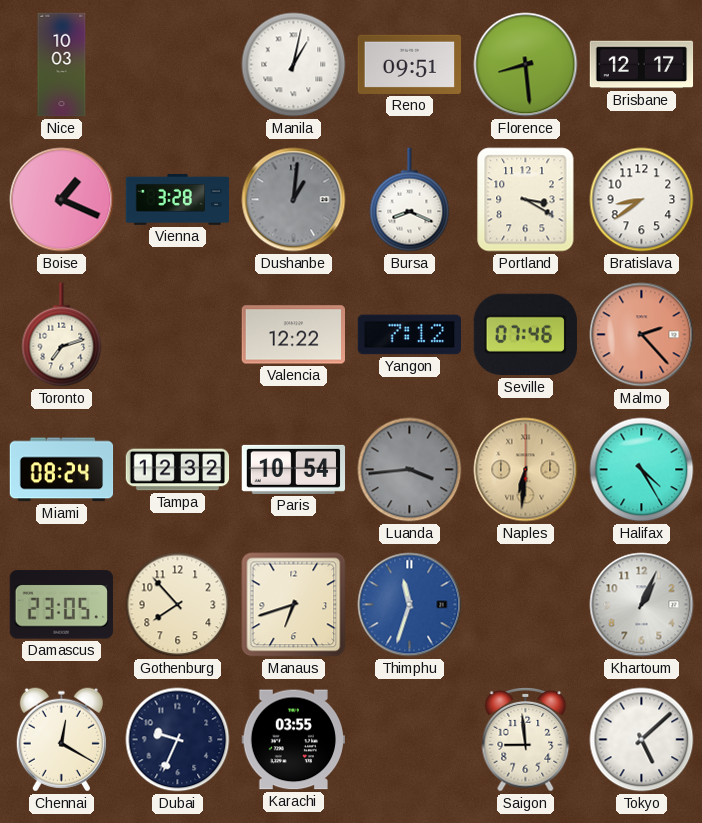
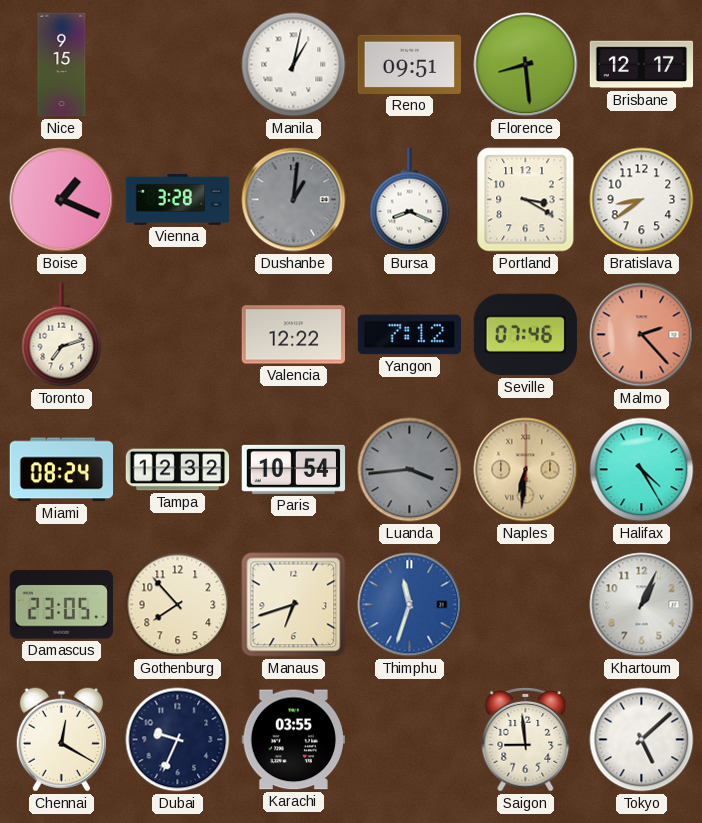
Nice: 10:03 -> 9:15 (62, 65)
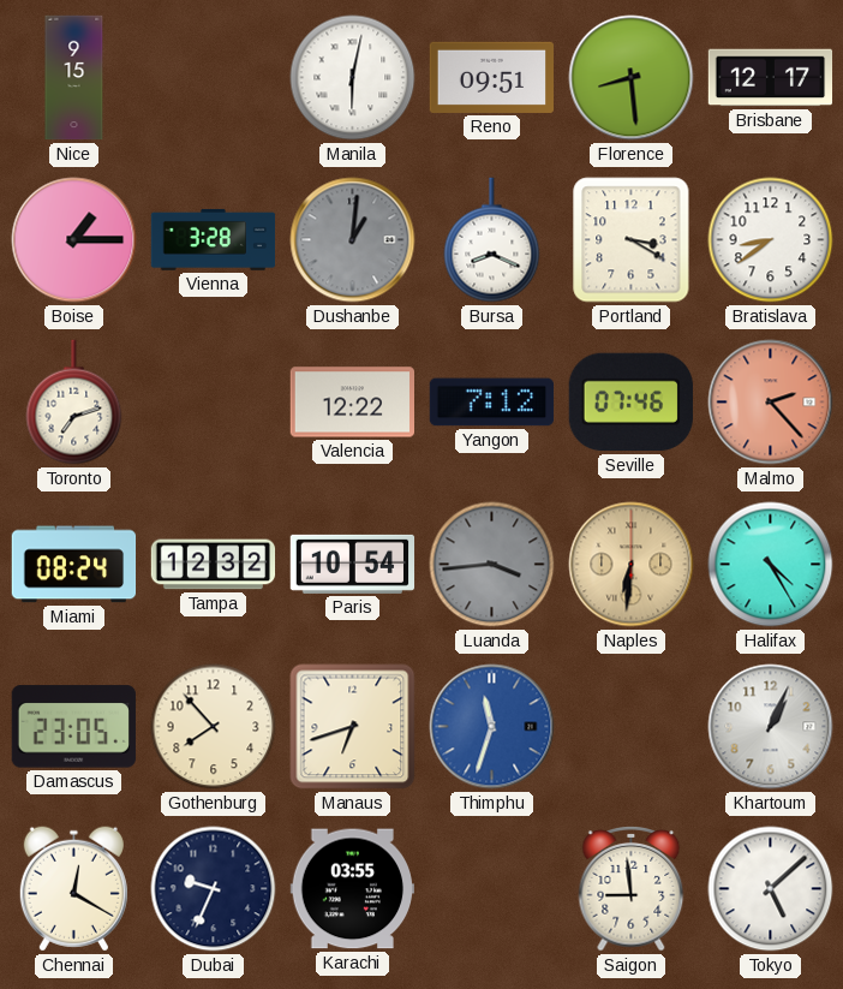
Manila: 1:02 -> 6:02 (353, 78)
Boise: 1:19 -> 1:15 (74, 240)
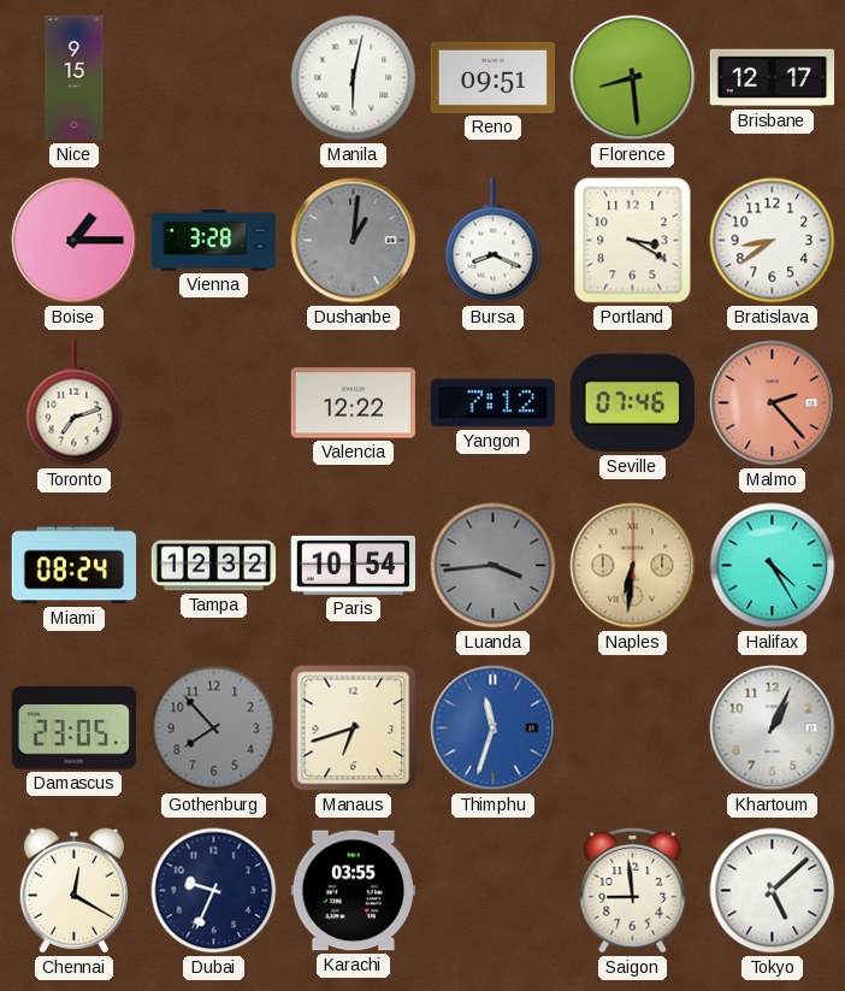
Gothenburg dial: cream -> grey (214, 728)
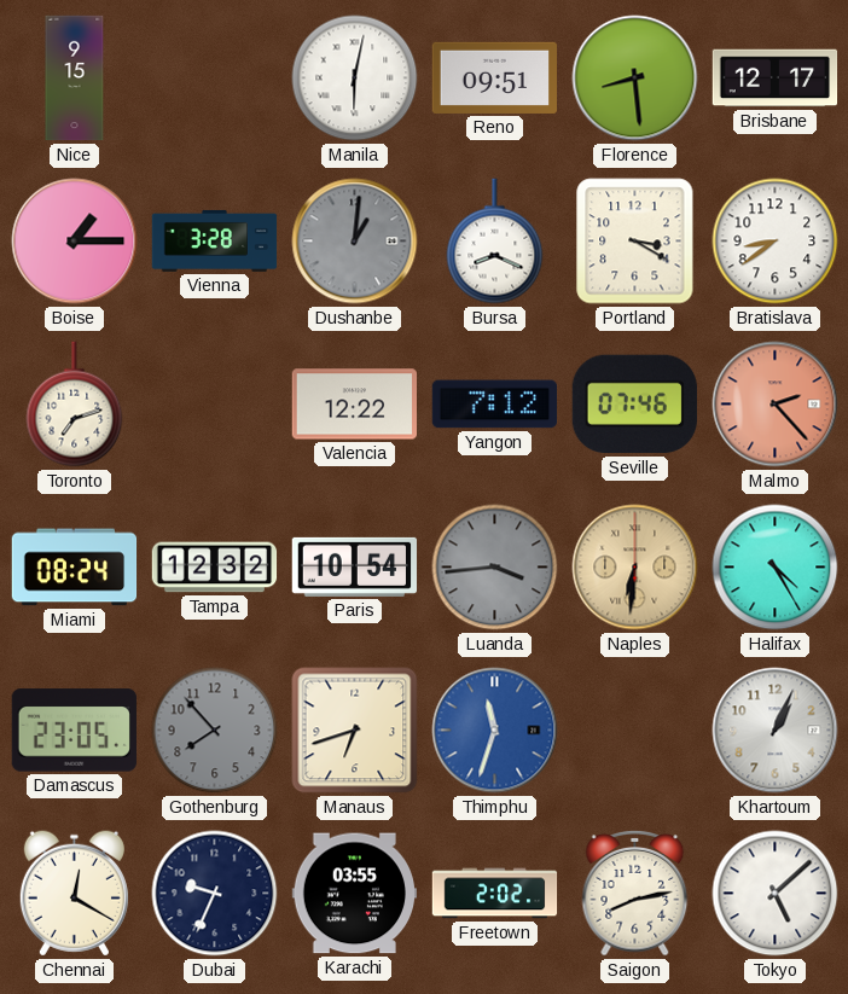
Freetown: none -> 2:02 (495, 894)
Saigon: 8:59 -> 8:13 (635, 894)
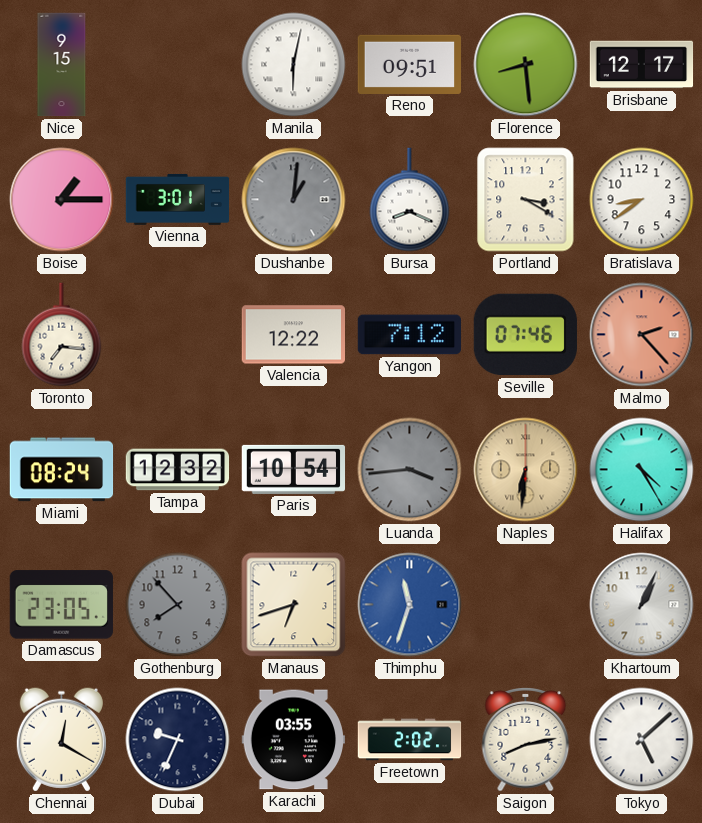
Vienna: 3:28 -> 3:01 (178, 199)
Toronto: 7:12 -> 7:16 (62, 335)
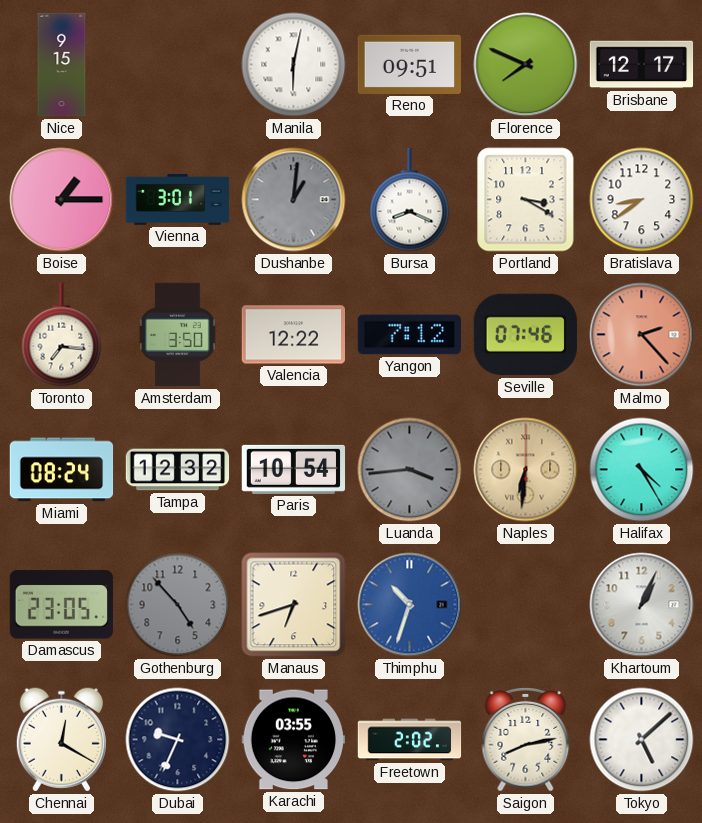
Florence: 8:29 -> 7:49 (526, 65)
Amsterdam: none -> 3:50 (178, 335)
Gothenburg: 7:53 -> 4:53 (178, 605)
Thimphu: 11:33 -> 10:33 (410, 605)
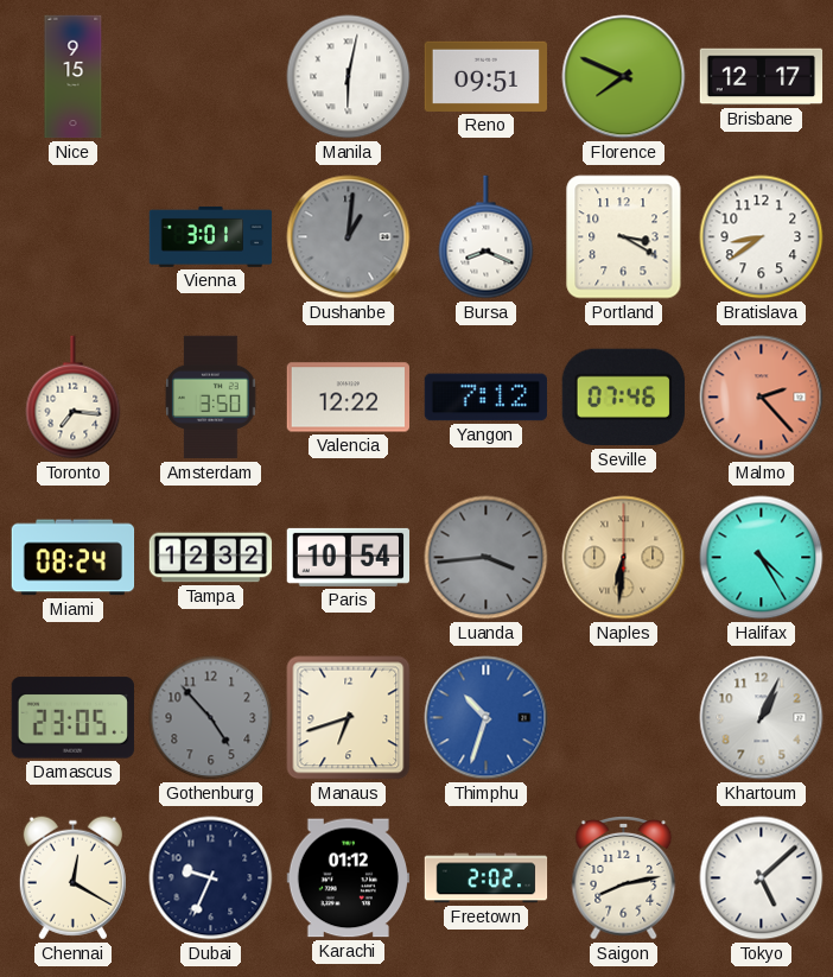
Boise: 1:15 -> none (62, 200)
Karachi: 03:55 -> 01:12 (349, 878)
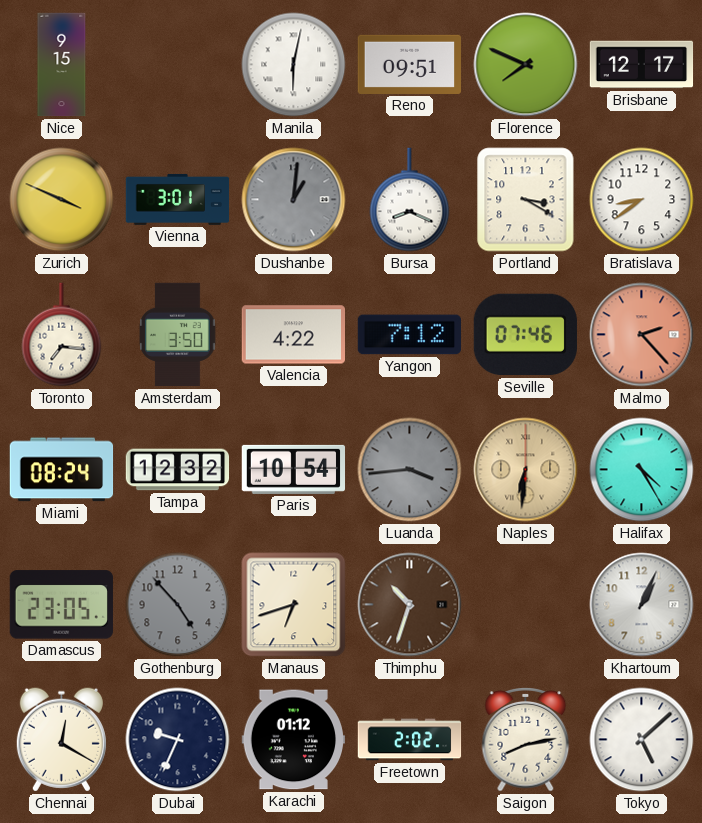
Zurich: none -> 3:49 (62, 200)
Valencia: 12:22 -> 4:22 (293, 335)
Thimphu dial: blue -> brown (410, 605)
